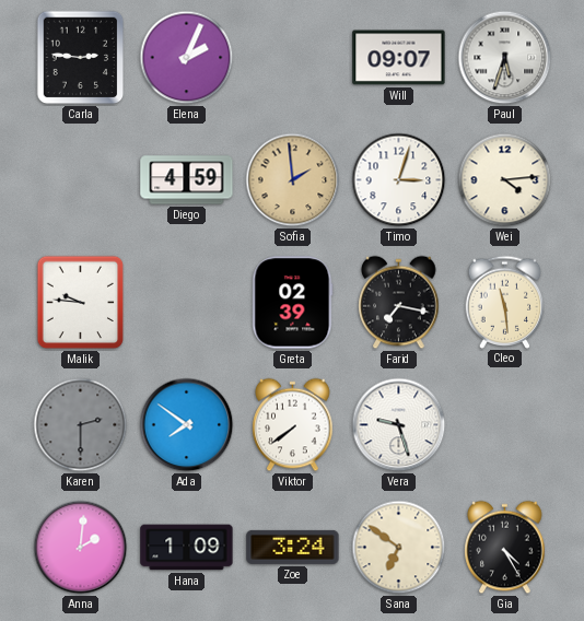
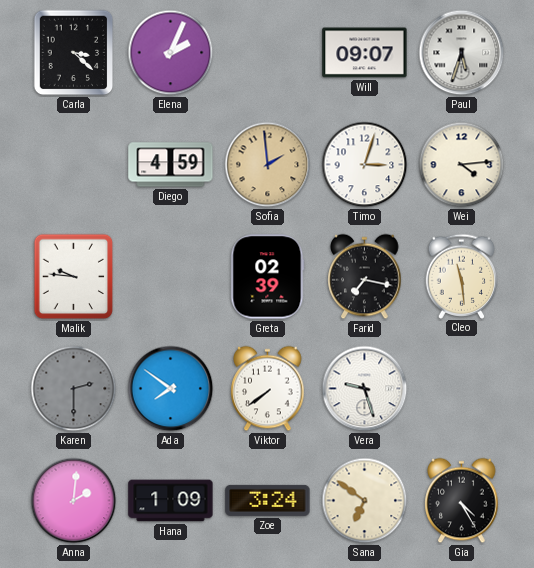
Carla: 2:46 -> 3:22 (74, 53)
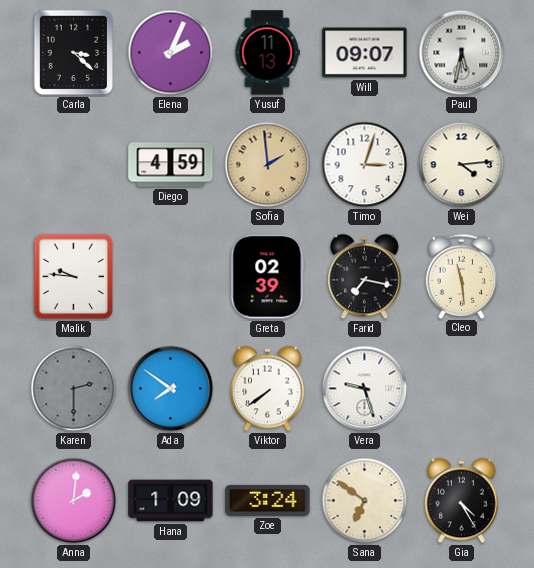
Yusuf: none -> 11:13 (267, 53)
Paul: 5:33 -> 5:32 (462, 53)
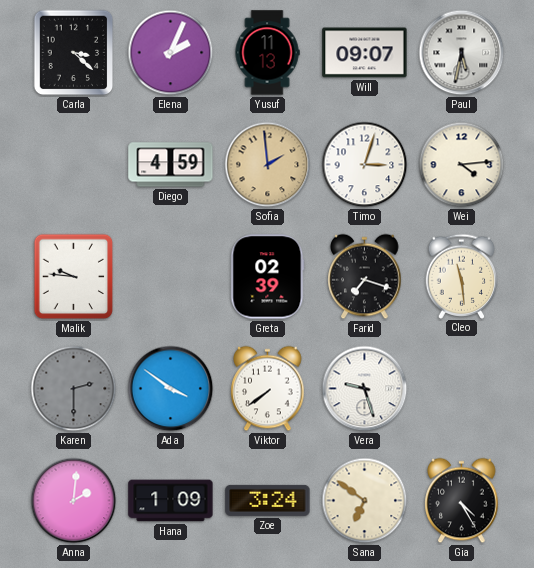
Farid: 7:17 -> 7:18 (365, 277)
Ada: 7:51 -> 3:51 (171, 389)
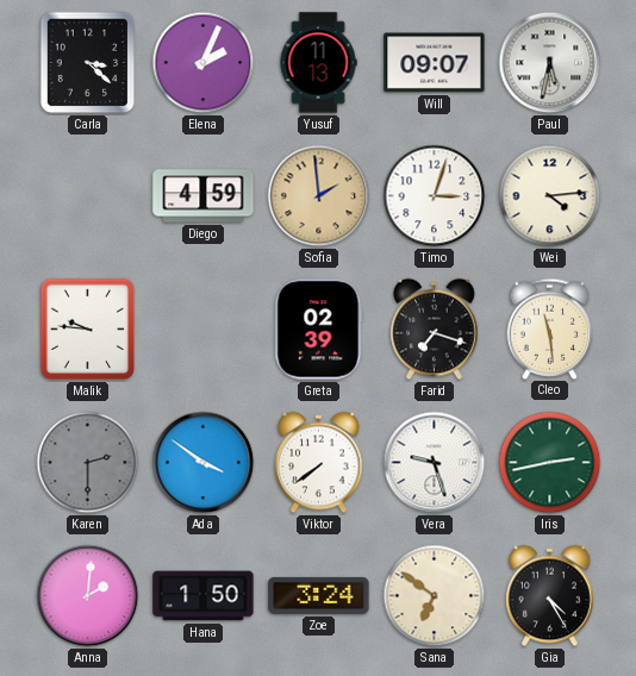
Iris: none -> 2:43 (550, 463)
Hana: 1:09 -> 1:50 (204, 596)
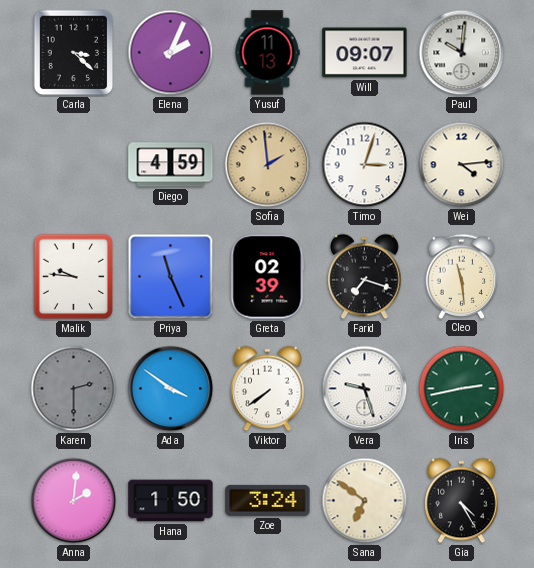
Paul: 5:32 -> 10:01 (462, 53)
Priya: none -> 11:26 (171, 277)
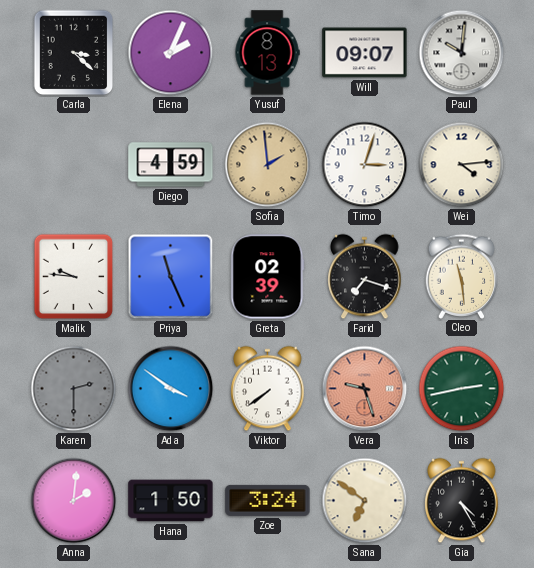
Yusuf: 11:13 -> 8:13 (267, 53)
Vera dial: white -> salmon (365, 389)
